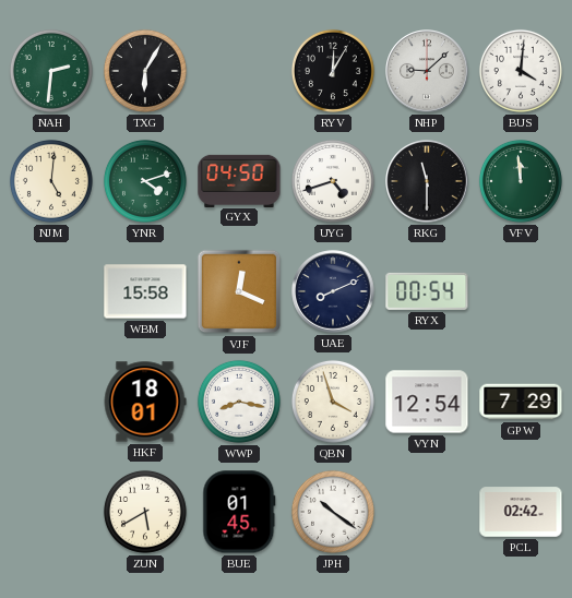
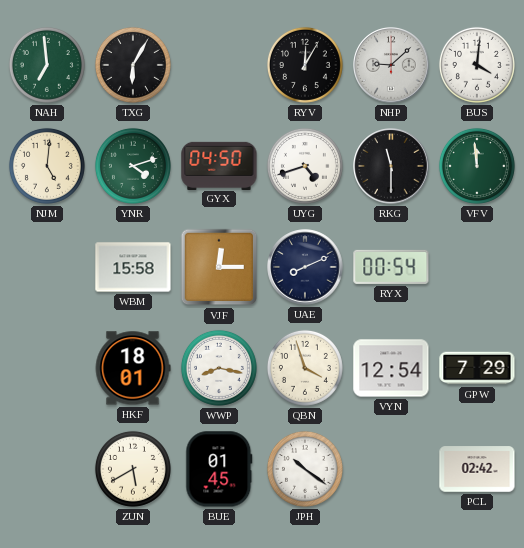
NAH: 2:31 -> 6:59 (47, 65)
VJF: 12:19 -> 12:15 (219, 267)
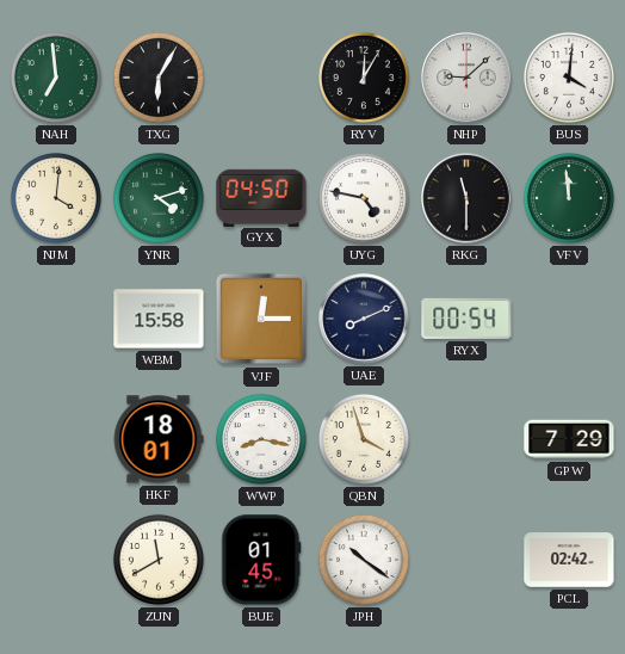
NJM: 5:01 -> 4:01 (56, 198)
UYG: 4:42 -> 4:47 (364, 198)
VYN: 12:54 -> none (391, 368)
ZUN: 5:40 -> 11:40 (159, 560)
